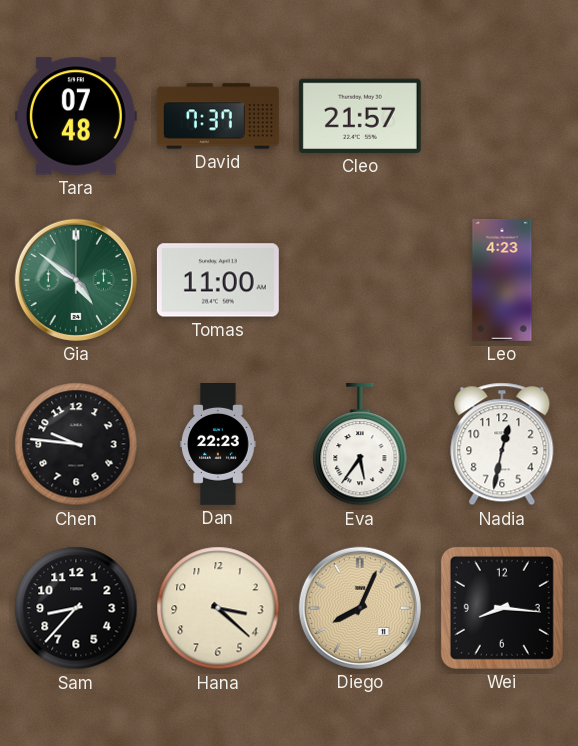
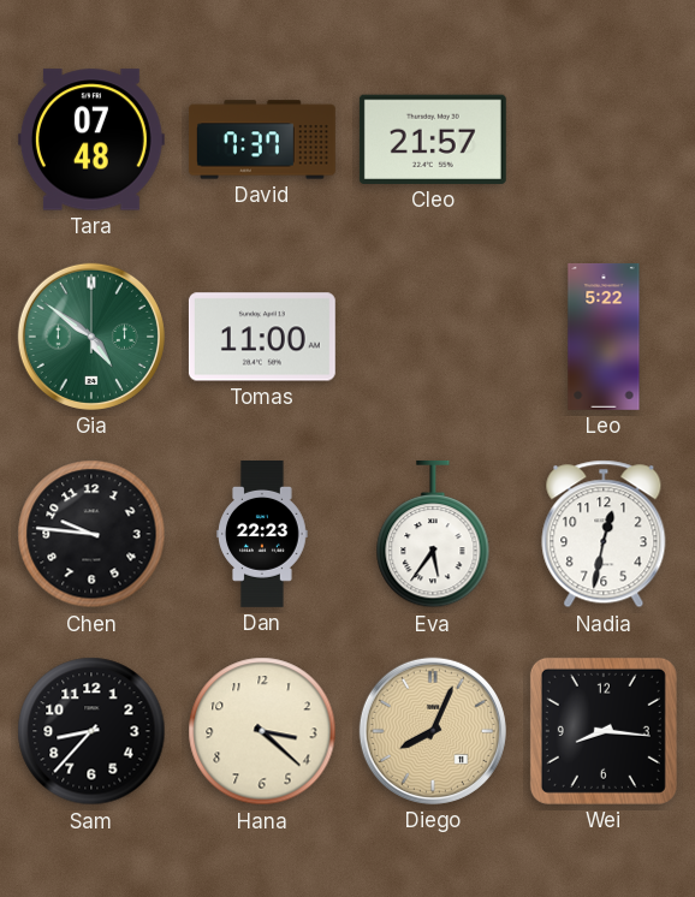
Leo: 4:23 -> 5:22 (604, 337)
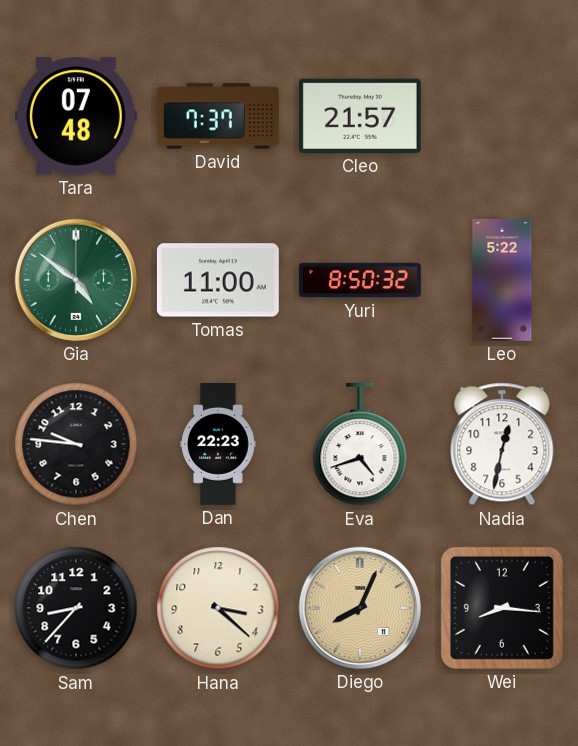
Yuri: none -> 8:50 (361, 280)
Eva: 5:36 -> 4:42 (360, 444)
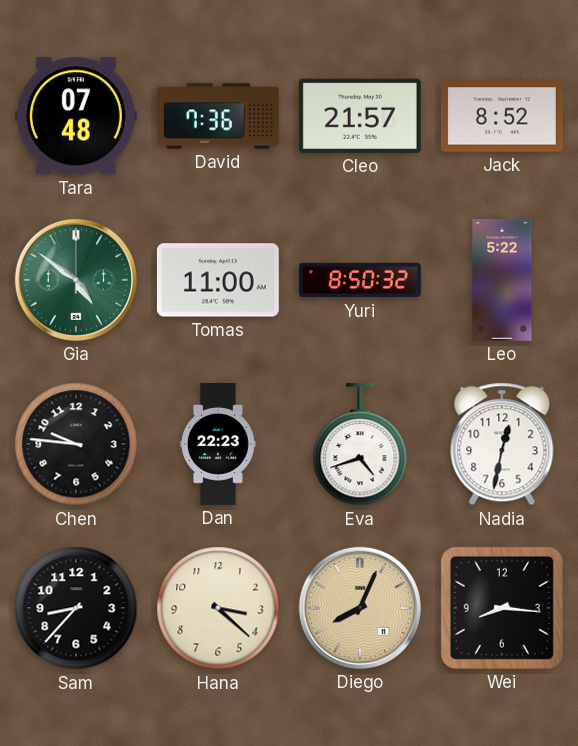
David: 7:37 -> 7:36 (218, 116)
Jack: none -> 8:52 (502, 116)
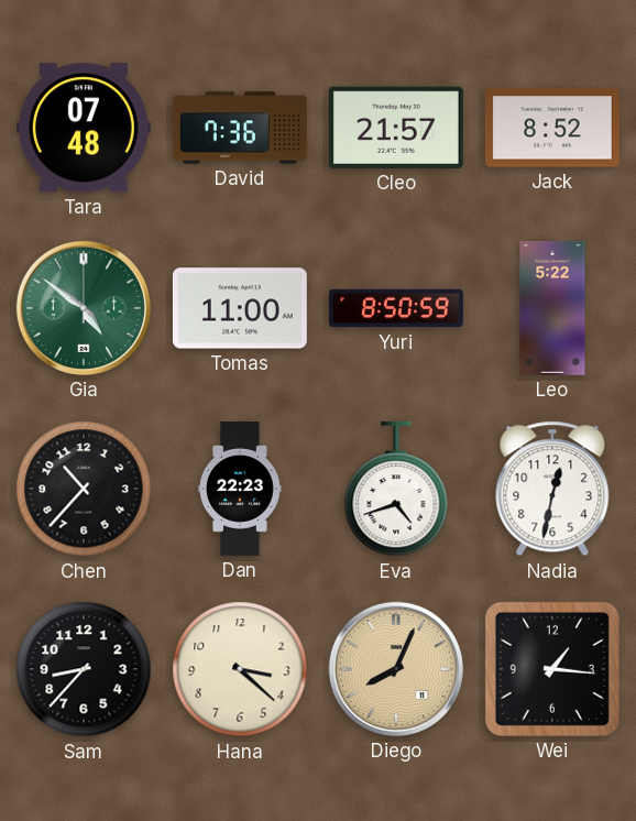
Yuri: 8:50:32 -> 8:50:59 (397, 308)
Chen: 9:46 -> 10:37 (84, 489)
Wei: 8:16 -> 1:16 (552, 669)
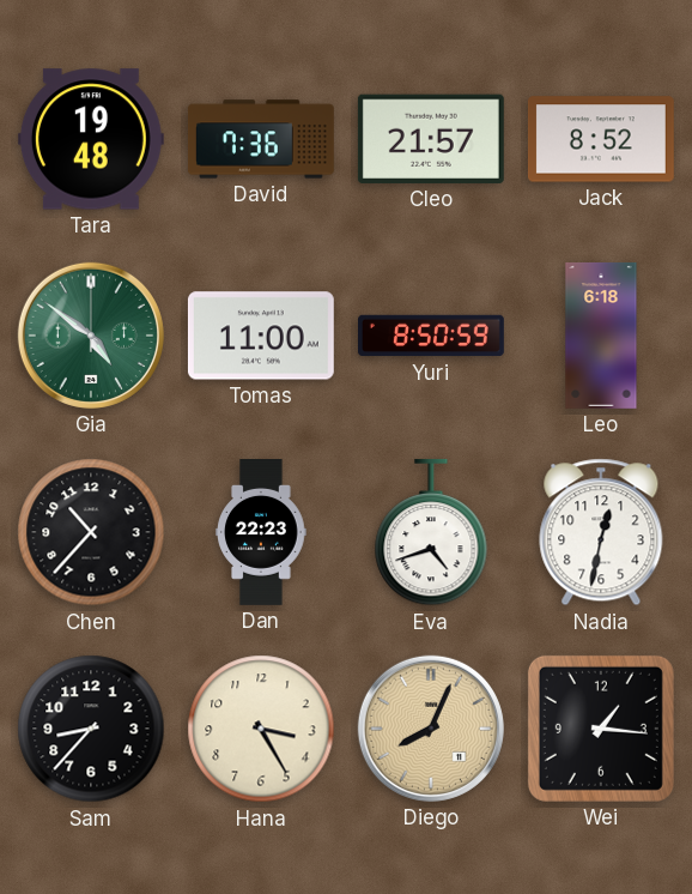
Tara: 07:48 -> 19:48 (91, 139)
Leo: 5:22 -> 6:18 (601, 336)
Hana: 3:22 -> 3:25 (261, 729)
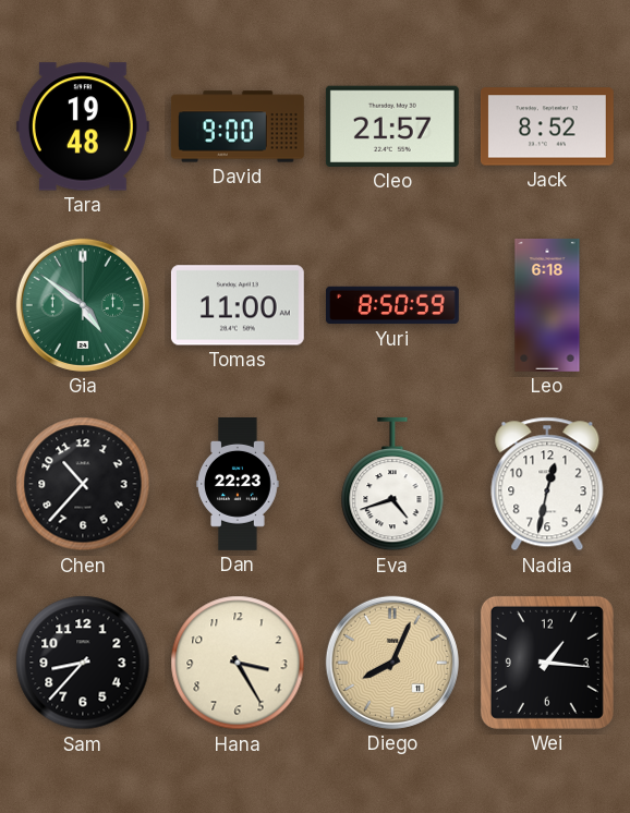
David: 7:36 -> 9:00 (238, 126)
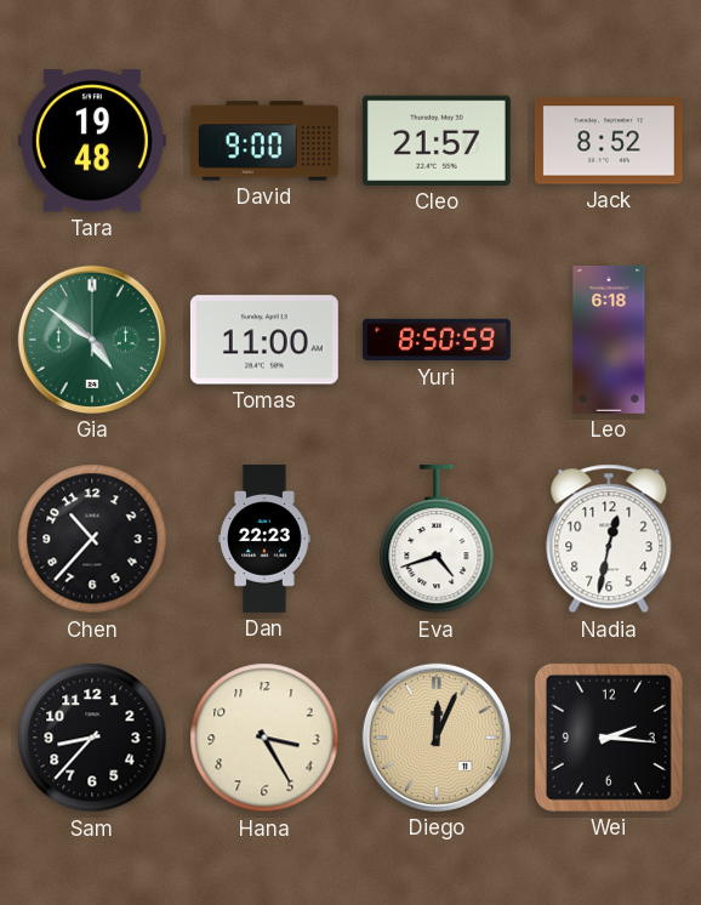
Diego: 8:04 -> 12:04 (437, 738)
Wei: 1:16 -> 2:16 (609, 738)
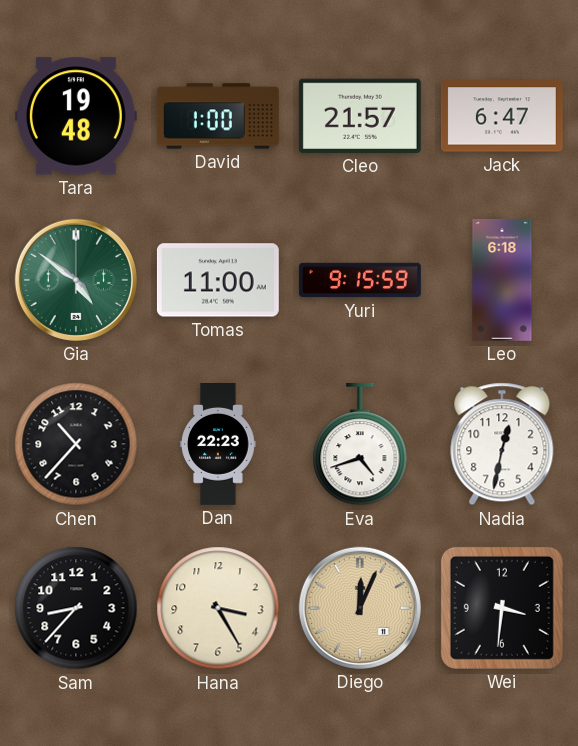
David: 9:00 -> 1:00 (218, 116)
Jack: 8:52 -> 6:47 (502, 116)
Yuri: 8:50 -> 9:15 (361, 280)
Wei: 2:16 -> 3:31 (502, 608)
